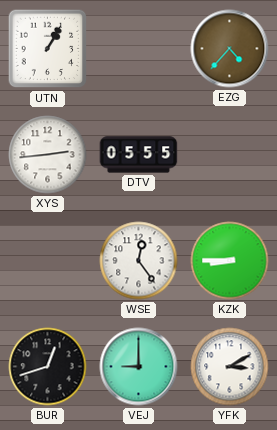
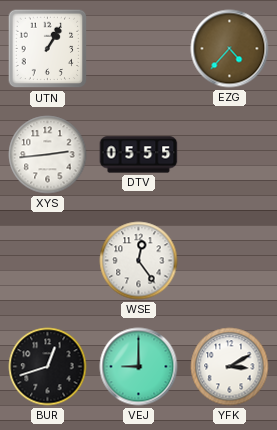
KZK: 8:45 -> none (230, 261)
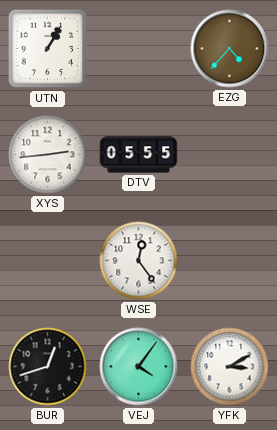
VEJ: 9:00 -> 4:06 (139, 367)
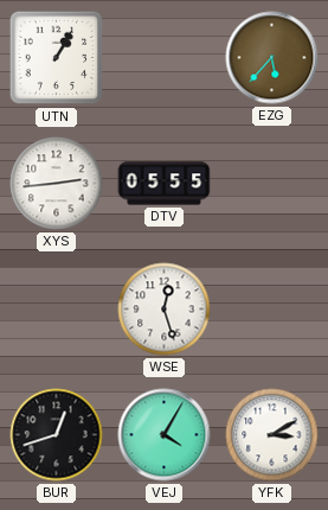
EZG: 4:37 -> 5:37 (272, 58)
WSE: 12:24 -> 12:27 (165, 310)
VEJ: 4:06 -> 4:05 (165, 435)
